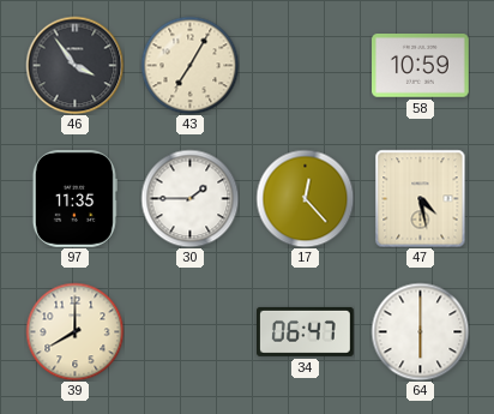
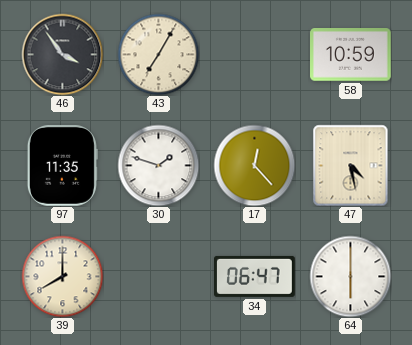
30: 1:45 -> 1:48 (158, 165)
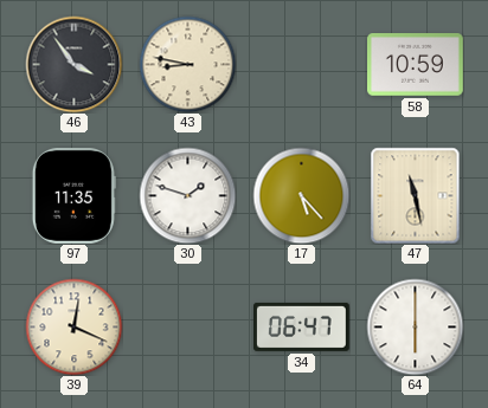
43: 7:05 -> 8:47 (187, 64)
17: 12:23 -> 5:23 (301, 195)
47: 4:28 -> 11:28 (416, 195)
39: 8:00 -> 12:19 (73, 326)
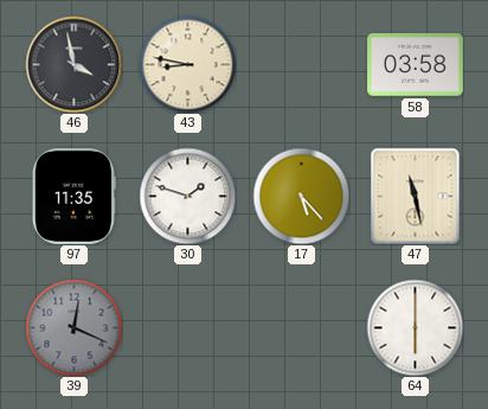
46: 3:54 -> 3:58 (73, 64)
58: 10:59 -> 03:58 (416, 65)
39 dial: cream -> grey (73, 327)
34: 06:47 -> none (302, 326)
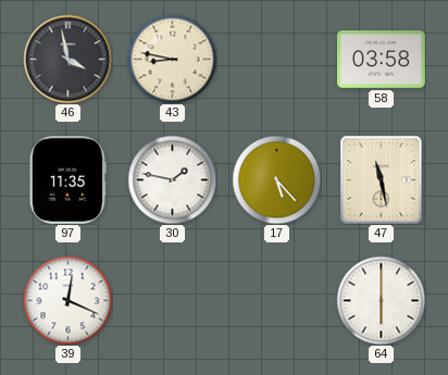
30: 1:48 -> 1:47 (172, 179)
39 dial: grey -> white (67, 300)
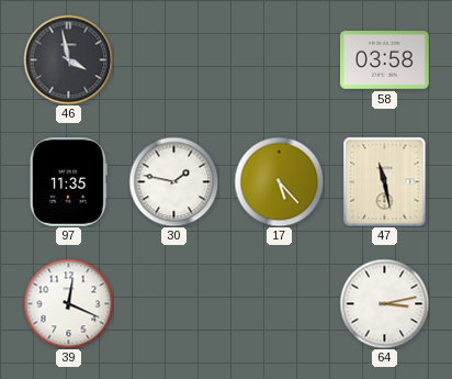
43: 8:47 -> none (172, 59)
64: 6:00 -> 3:13 (384, 303)
